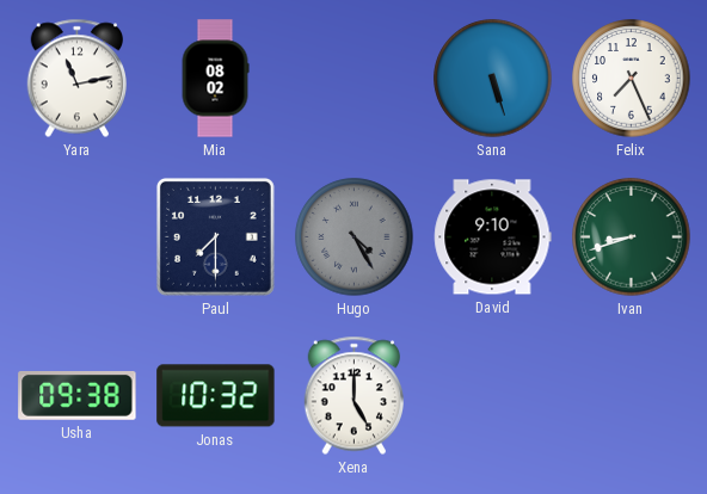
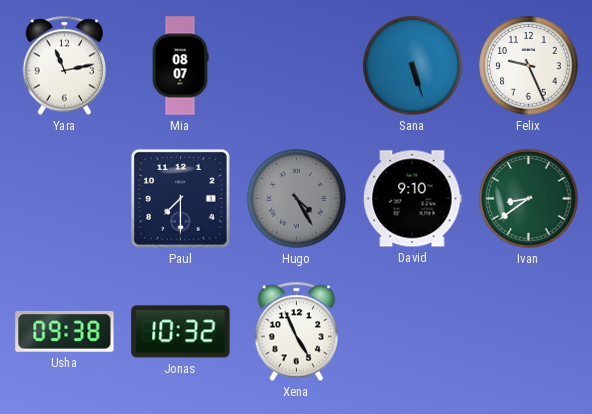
Mia: 08:02 -> 08:07 (180, 66)
Felix: 7:26 -> 9:26 (529, 66)
Ivan: 8:42 -> 8:39 (529, 199)
Xena: 5:00 -> 4:56 (296, 332)
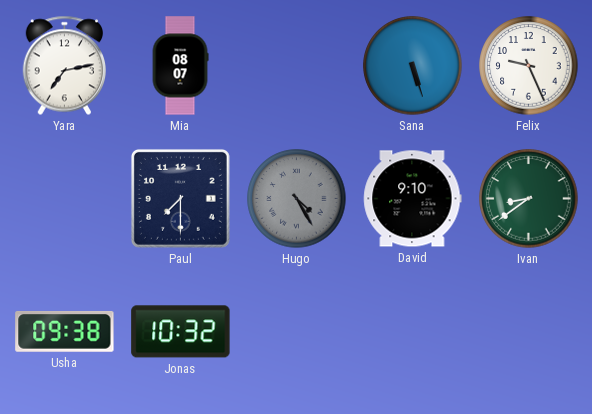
Yara: 11:13 -> 7:13 (64, 66)
Xena: 4:56 -> none (296, 332)
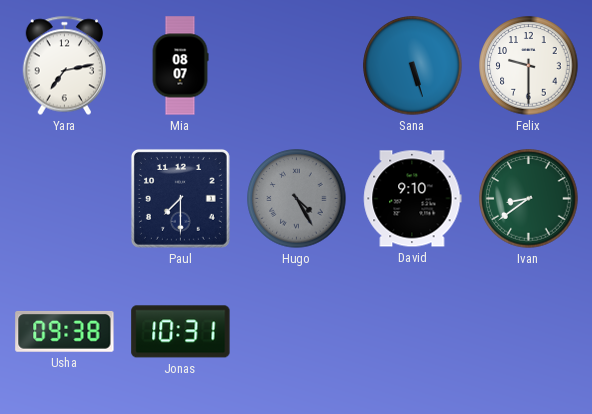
Felix: 9:26 -> 9:30 (529, 66)
Jonas: 10:32 -> 10:31 (181, 332)
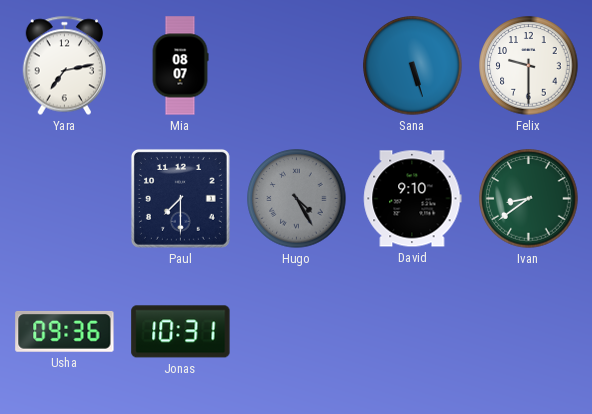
Usha: 09:38 -> 09:36 (65, 332)
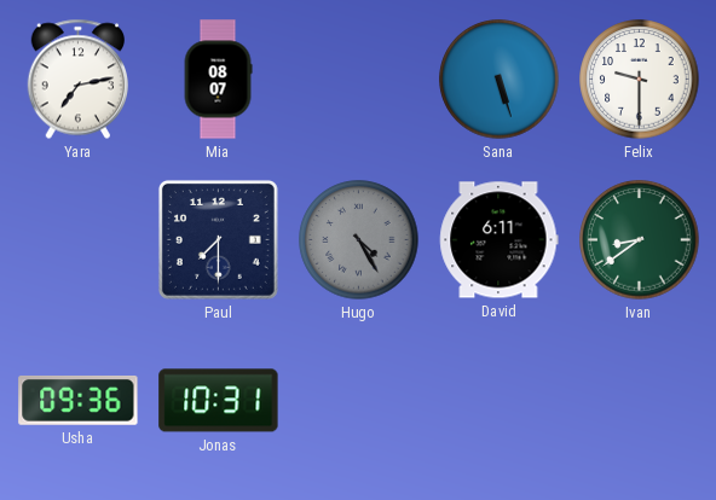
David: 9:10 -> 6:11 (500, 240)
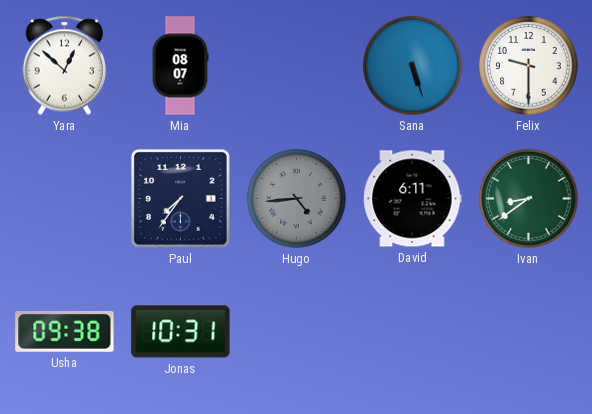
Yara: 7:13 -> 12:52 (64, 66)
Paul: 7:30 -> 7:36 (180, 198)
Hugo: 4:25 -> 4:44 (297, 199)
Usha: 09:36 -> 09:38 (65, 332)
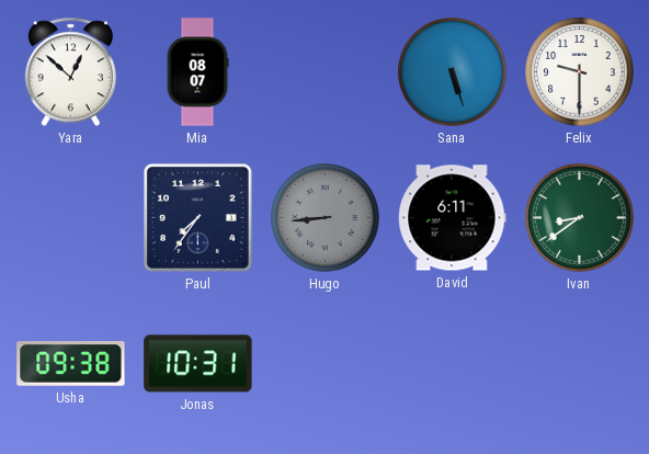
Hugo: 4:44 -> 8:44 (326, 218)
